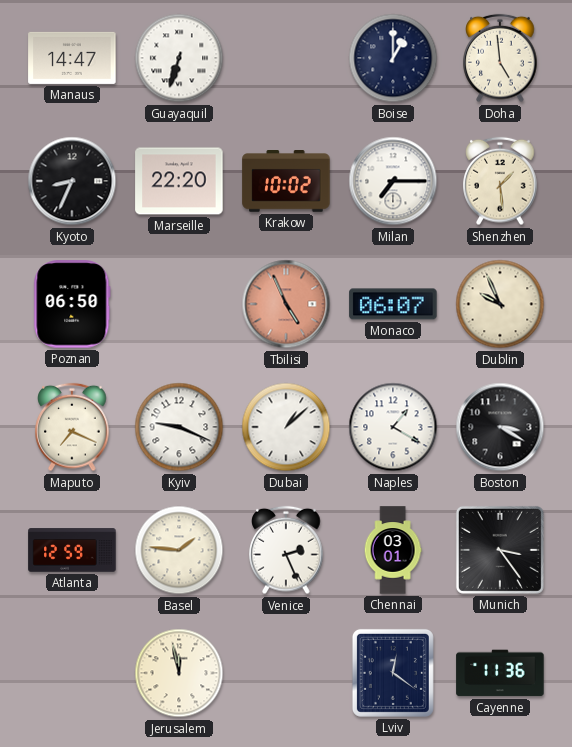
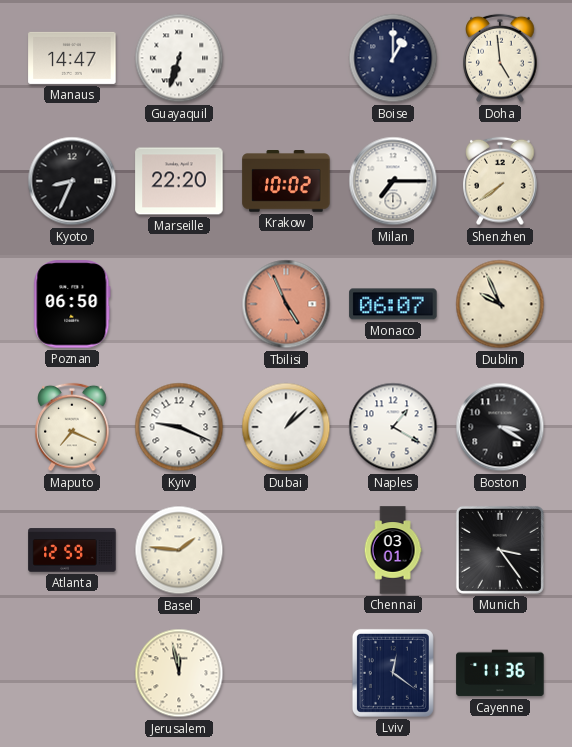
Shenzhen: 1:29 -> 7:39 (500, 181)
Venice: 2:26 -> none (286, 550)
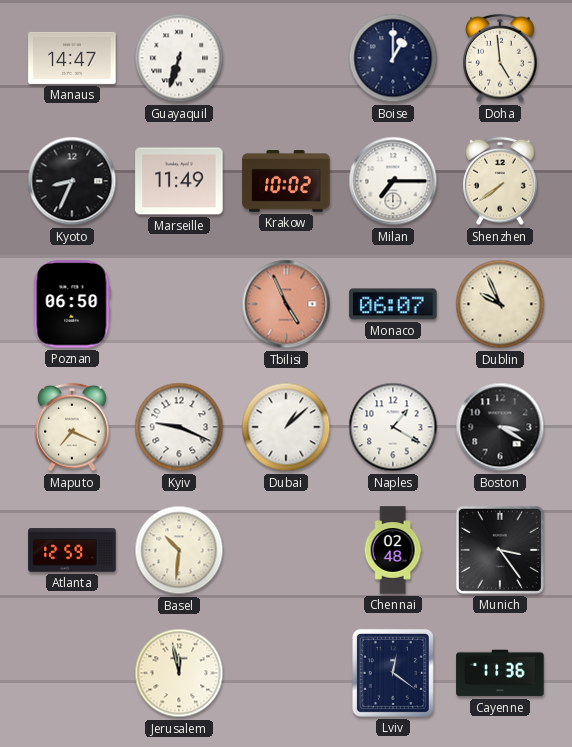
Marseille: 22:20 -> 11:49 (179, 181)
Basel: 1:46 -> 10:31 (179, 550)
Chennai: 03:01 -> 02:48 (393, 550)
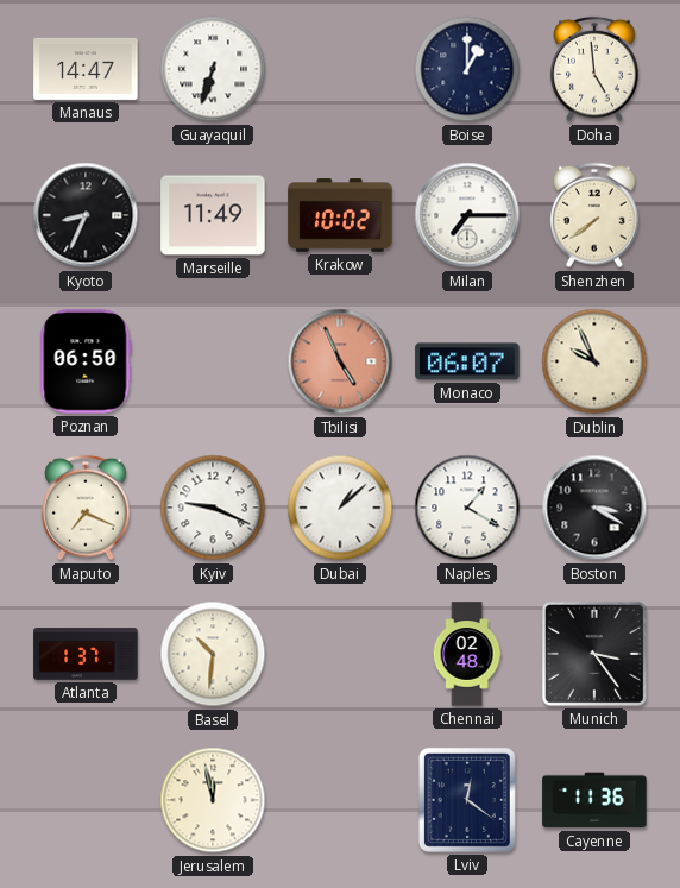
Atlanta: 12:59 -> 1:37 (86, 654)
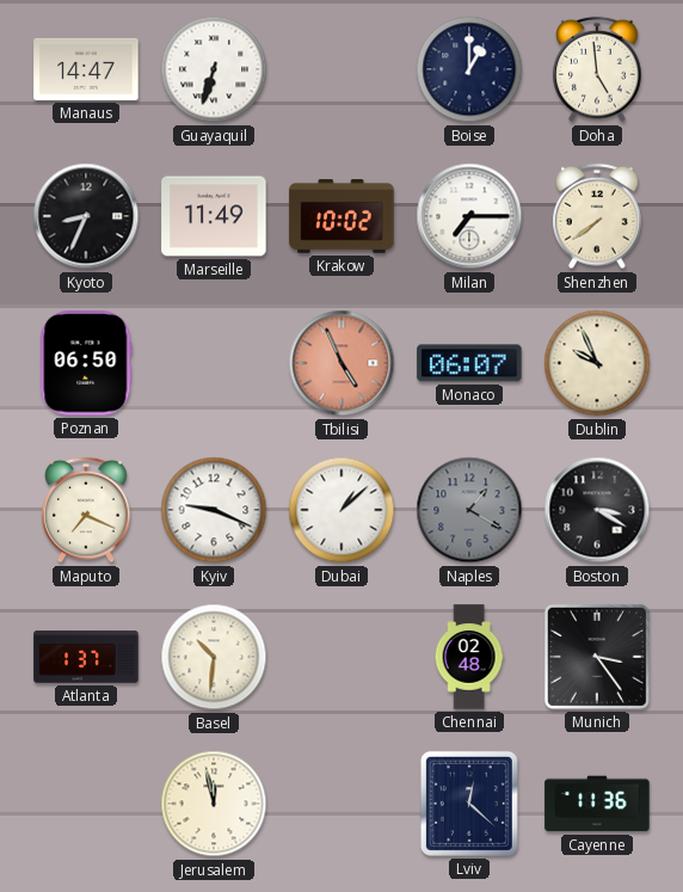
Naples dial: white -> grey (469, 510)
Lviv: 12:21 -> 12:22 (469, 804)
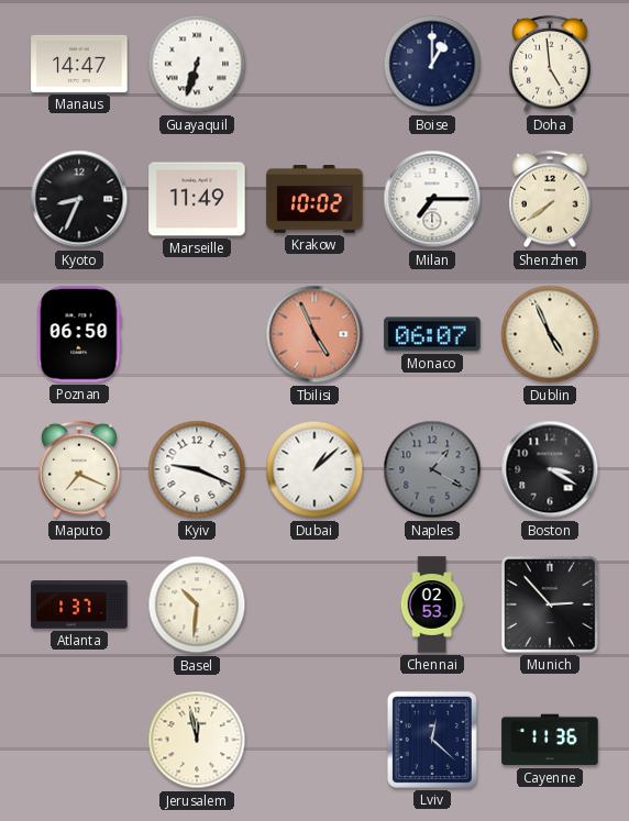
Dublin: 9:56 -> 4:56 (550, 334)
Chennai: 02:48 -> 02:53 (432, 604)
Munich: 3:24 -> 2:53 (550, 604)
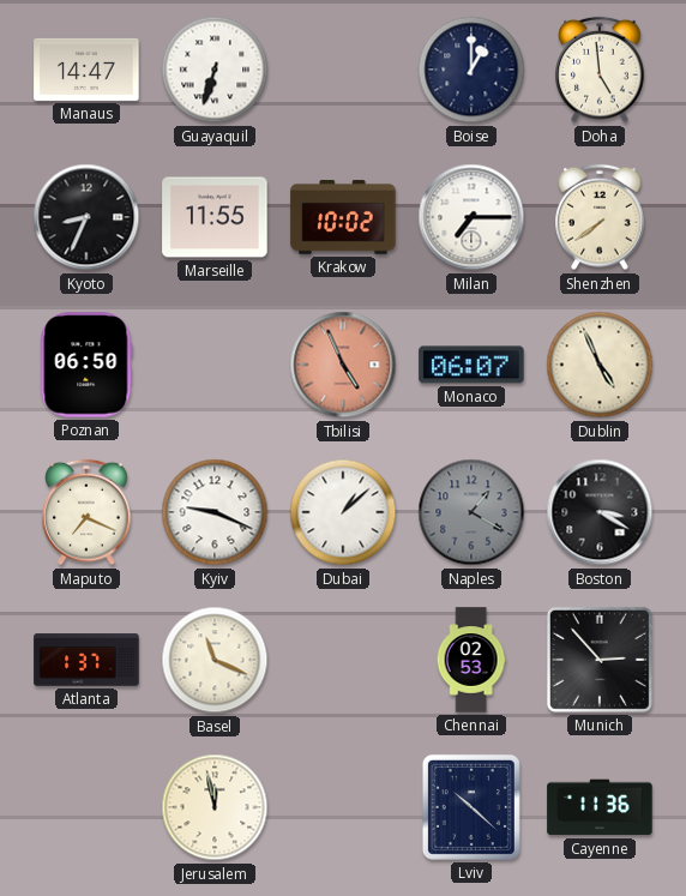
Marseille: 11:49 -> 11:55 (215, 217)
Basel: 10:31 -> 11:19 (215, 660)
Lviv: 12:22 -> 10:22 (471, 807)
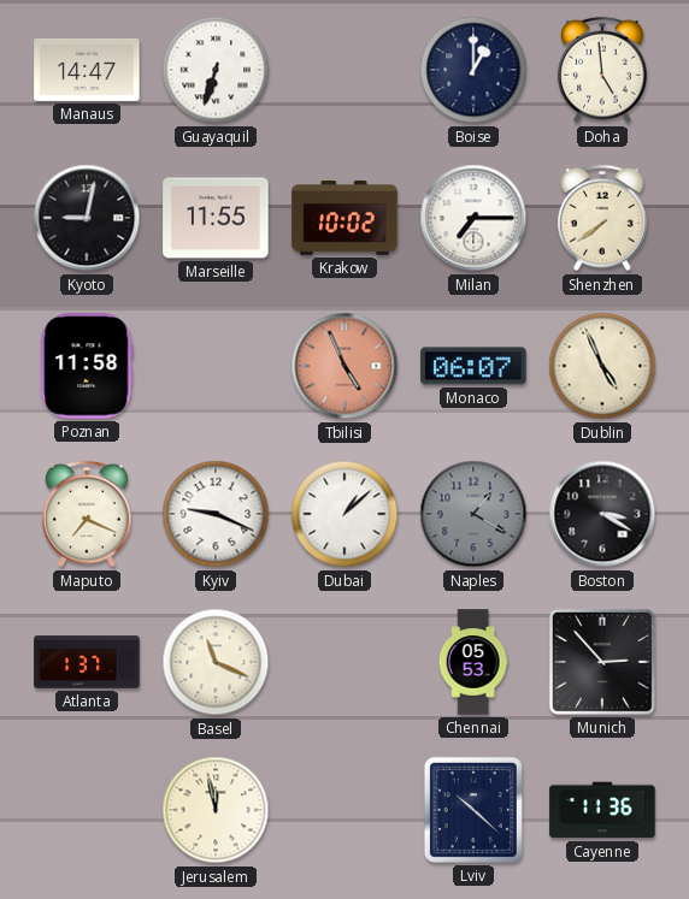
Kyoto: 8:34 -> 9:02 (87, 218)
Poznan: 06:50 -> 11:58 (87, 366)
Chennai: 02:53 -> 05:53 (473, 662)
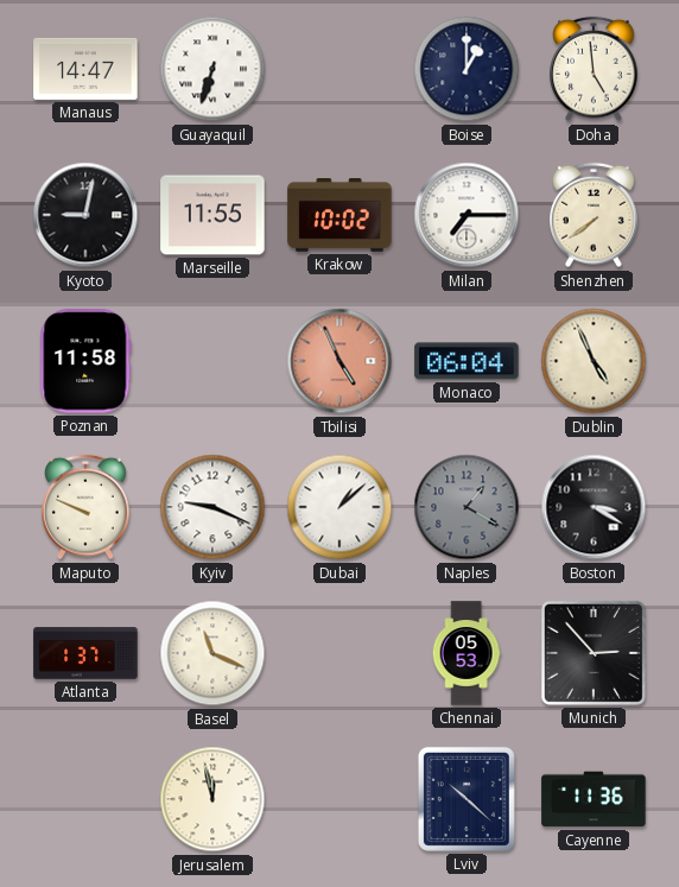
Monaco: 06:07 -> 06:04 (467, 361)
Maputo: 7:19 -> 9:49 (85, 507)
